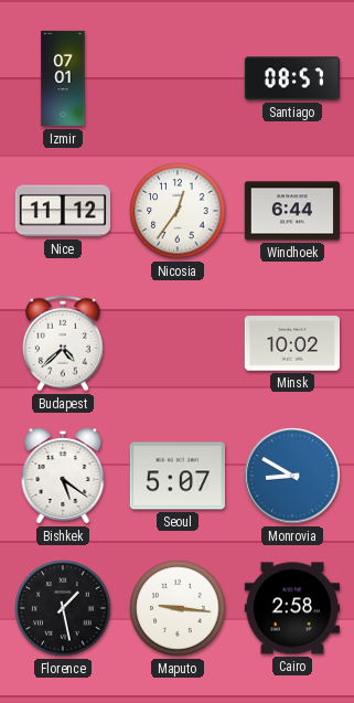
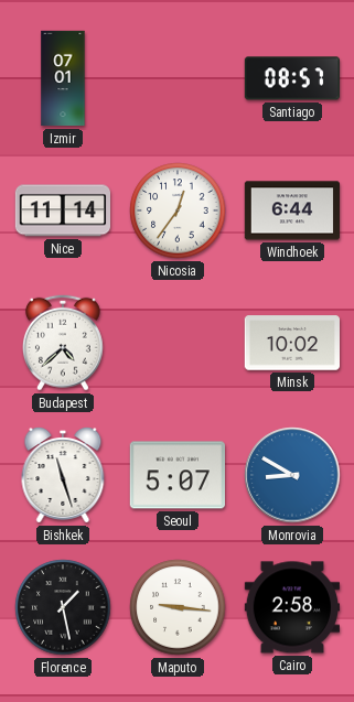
Nice: 11:12 -> 11:14 (62, 210)
Bishkek: 5:21 -> 11:27 (63, 475)
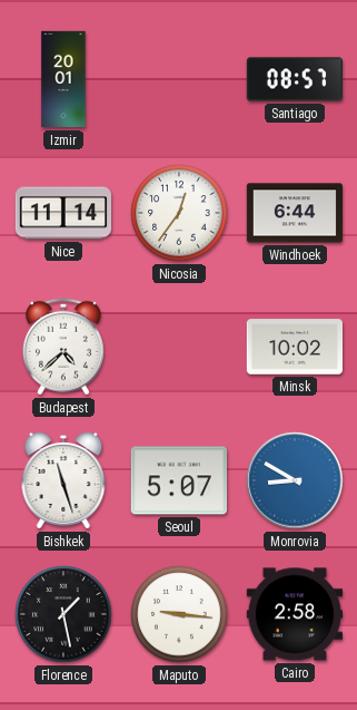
Izmir: 07:01 -> 20:01 (63, 79)
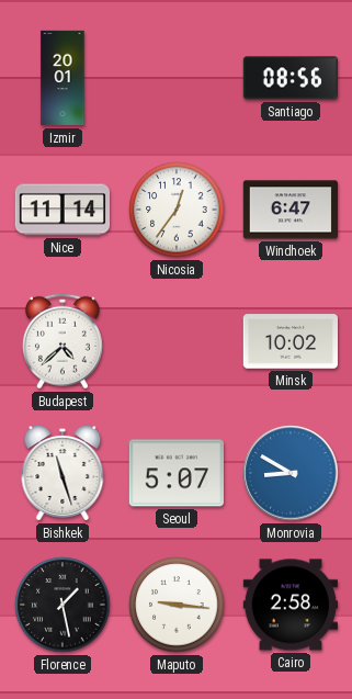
Santiago: 08:57 -> 08:56 (289, 78)
Windhoek: 6:44 -> 6:47 (289, 210)
